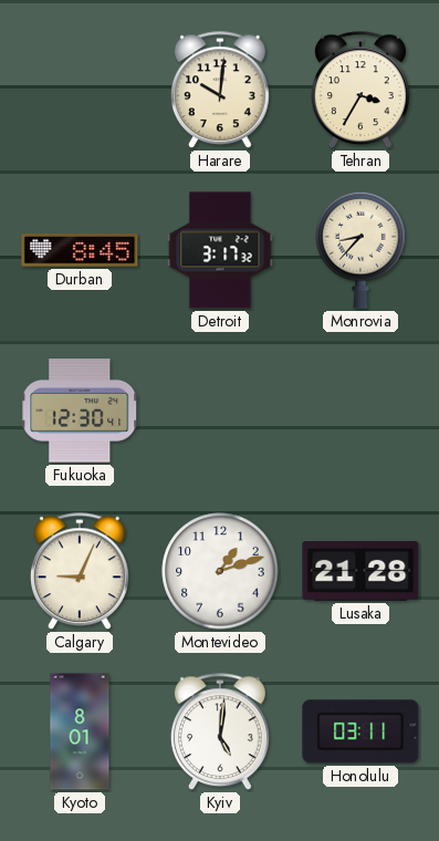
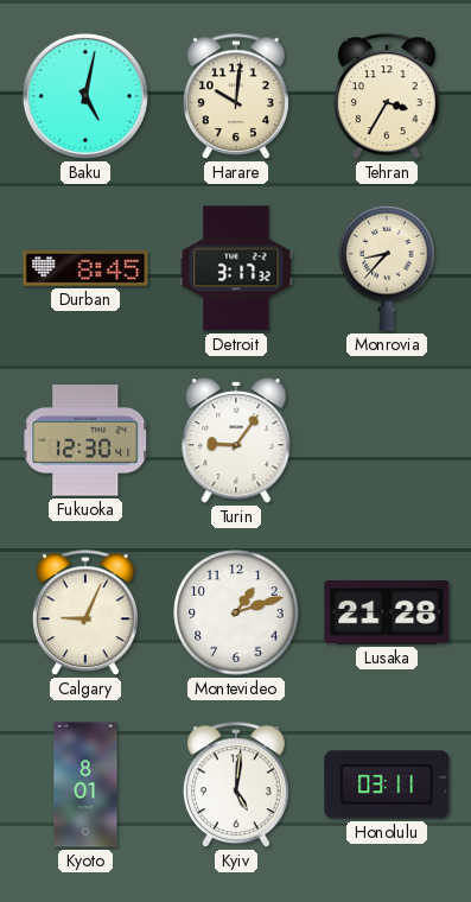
Baku: none -> 5:02 (85, 96)
Turin: none -> 9:06 (236, 440)
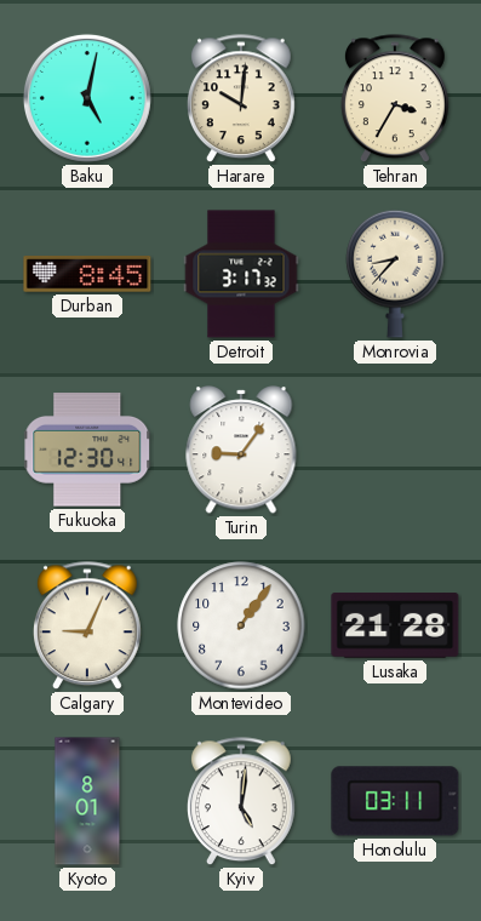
Montevideo: 1:12 -> 1:06 (241, 625)
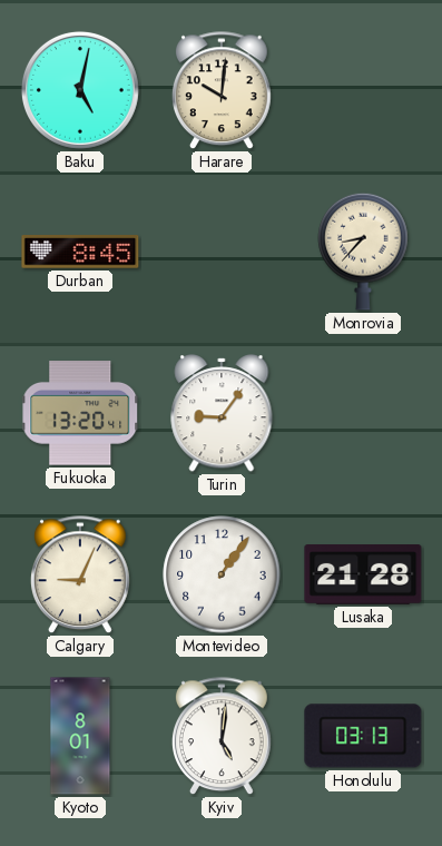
Tehran: 3:35 -> none (395, 99)
Detroit: 3:17 -> none (241, 274)
Fukuoka: 12:30 -> 13:20 (81, 413)
Honolulu: 03:11 -> 03:13 (363, 736)
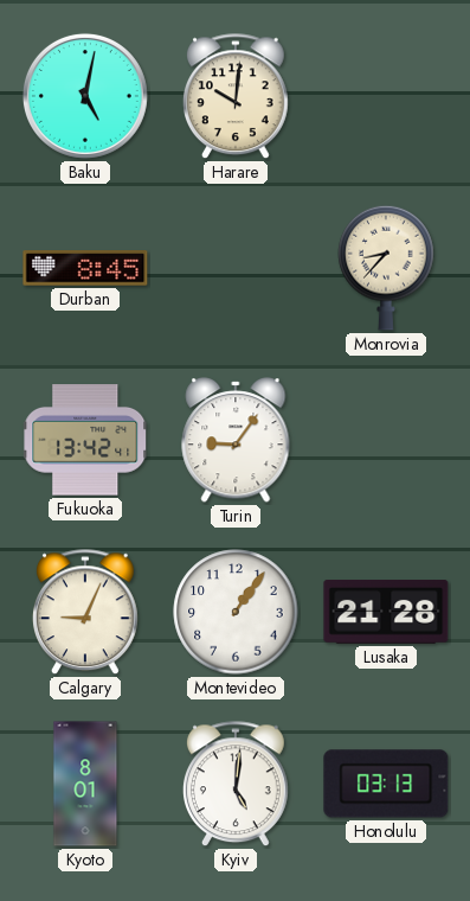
Fukuoka: 13:20 -> 13:42 (86, 440)
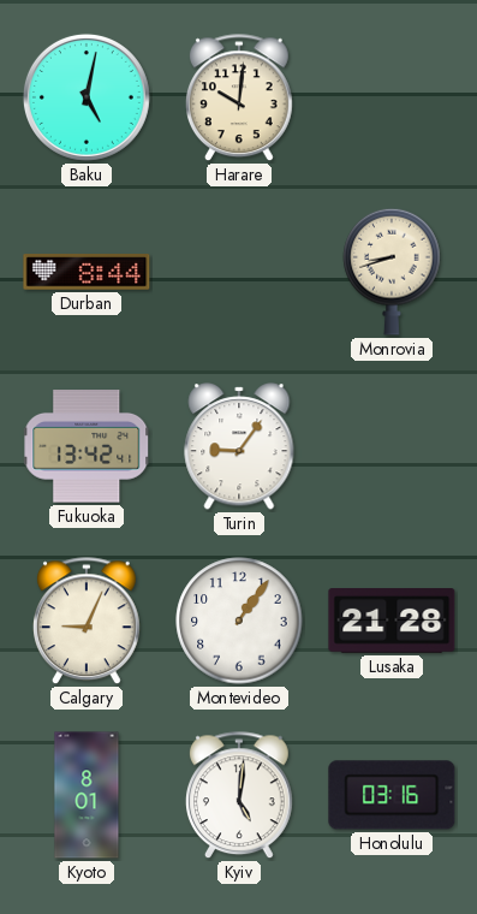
Durban: 8:45 -> 8:44 (87, 272)
Monrovia: 8:37 -> 8:42 (392, 272)
Honolulu: 03:13 -> 03:16 (392, 795)
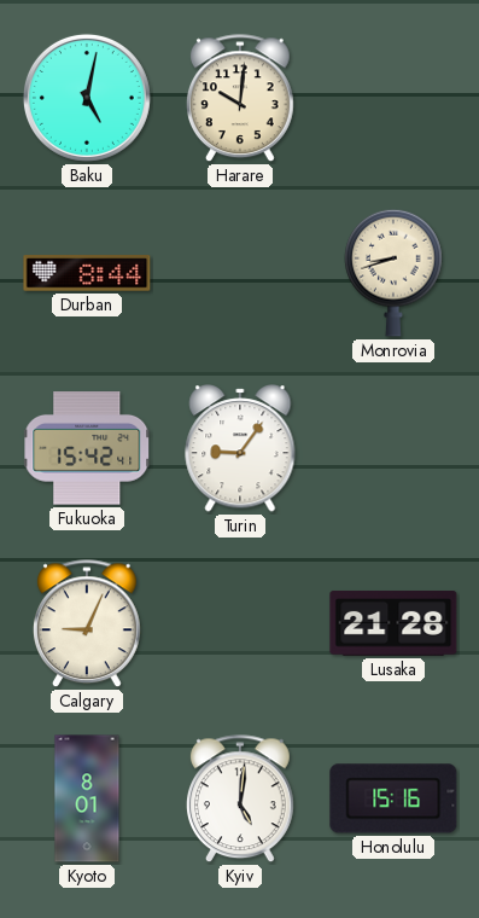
Fukuoka: 13:42 -> 15:42 (88, 448)
Montevideo: 1:06 -> none (239, 621)
Honolulu: 03:16 -> 15:16 (393, 798)
